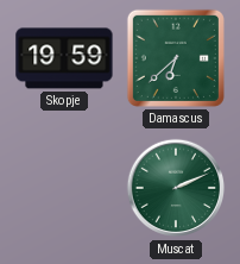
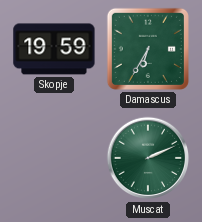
Damascus: 6:38 -> 6:35 (148, 49)
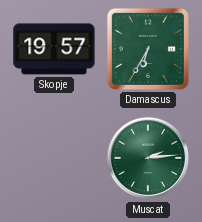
Skopje: 19:59 -> 19:57 (54, 49)
Muscat: 2:11 -> 2:14 (148, 158)
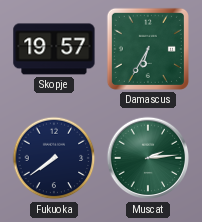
Fukuoka: none -> 7:39 (54, 158)
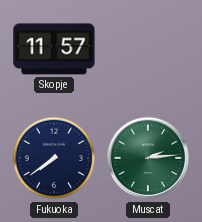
Skopje: 19:57 -> 11:57 (54, 49)
Damascus: 6:35 -> none (148, 49)
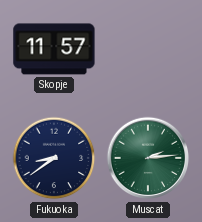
Fukuoka: 7:39 -> 8:39 (54, 158)
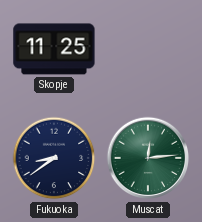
Skopje: 11:57 -> 11:25 (54, 49)
Muscat: 2:14 -> 12:14 (148, 158)
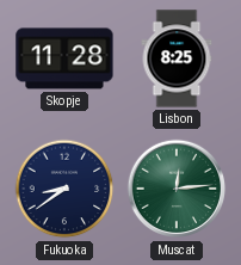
Skopje: 11:25 -> 11:28 (64, 58)
Lisbon: none -> 8:25 (177, 58)
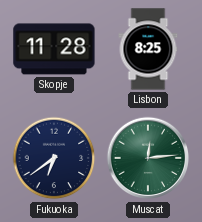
Fukuoka: 8:39 -> 6:39 (54, 158)
